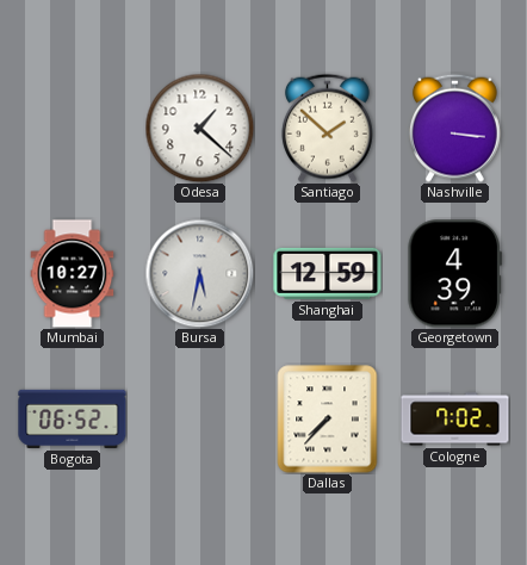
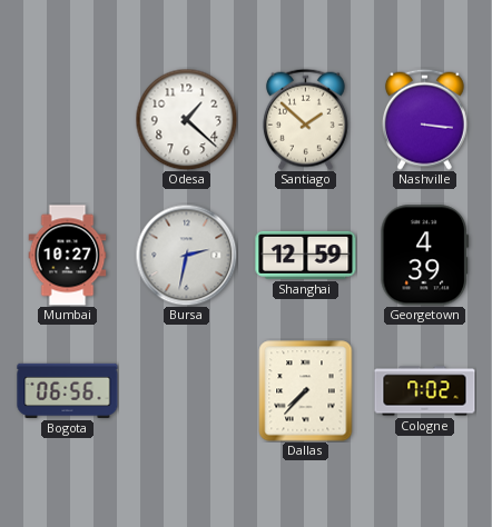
Bursa: 5:32 -> 2:32 (186, 255)
Bogota: 06:52 -> 06:56 (68, 390)
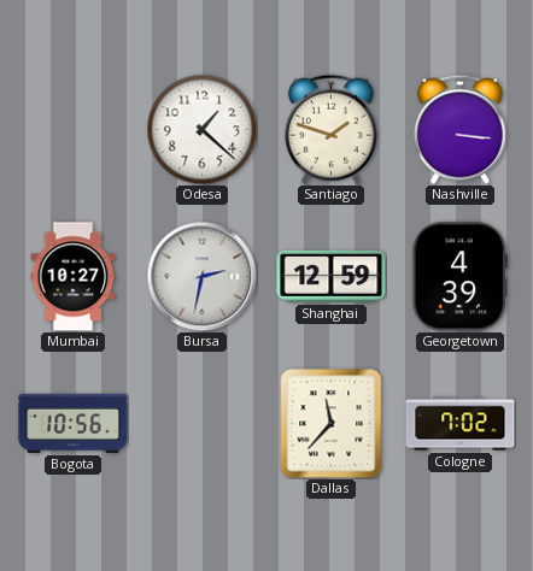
Santiago: 1:52 -> 1:48 (330, 129)
Bogota: 06:56 -> 10:56 (74, 423)
Dallas: 7:37 -> 11:37 (332, 424)
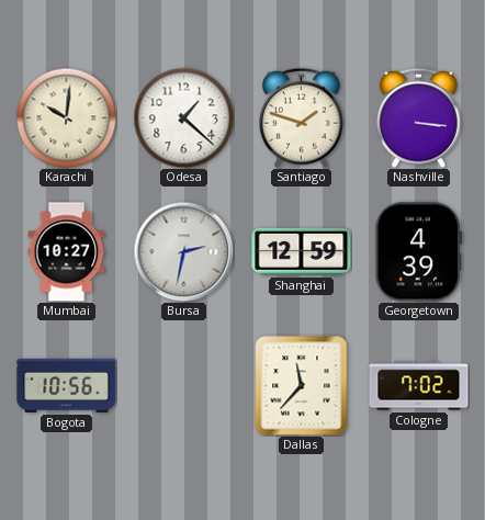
Karachi: none -> 10:01 (66, 117)
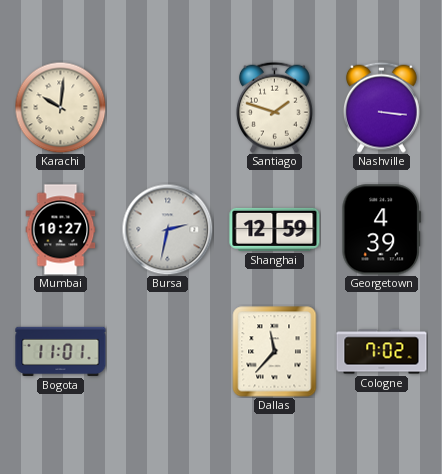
Odesa: 1:22 -> none (183, 117)
Bogota: 10:56 -> 11:01 (61, 351)
